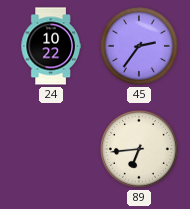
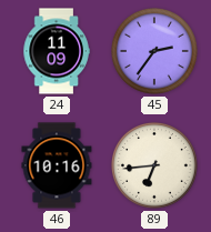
24: 10:22 -> 11:09 (57, 51)
46: none -> 10:16 (57, 165)
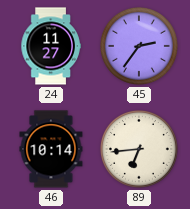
24: 11:09 -> 11:27 (51, 46)
46: 10:16 -> 10:14 (51, 149)
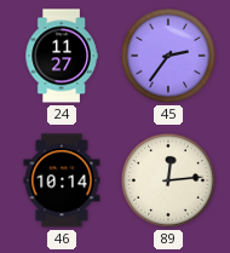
89: 6:44 -> 12:14 (168, 180)
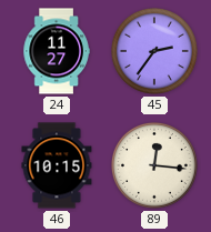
46: 10:14 -> 10:15 (57, 165)
89: 12:14 -> 12:16 (154, 165)
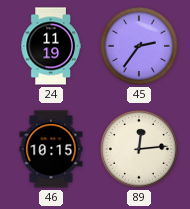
24: 11:27 -> 11:19 (51, 46)
89: 12:16 -> 12:14 (139, 149)
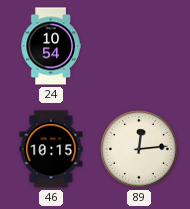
24: 11:19 -> 10:54 (51, 46)
45: 2:36 -> none (139, 46)
